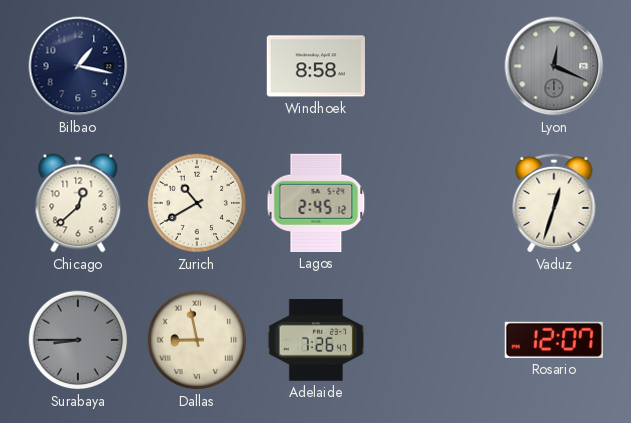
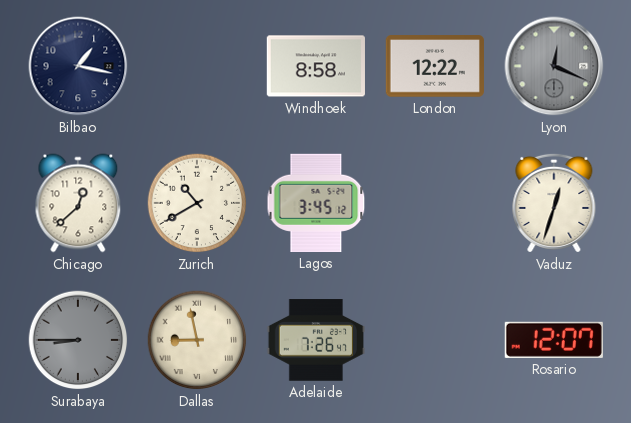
London: none -> 12:22 (435, 66)
Lagos: 2:45 -> 3:45 (316, 203)
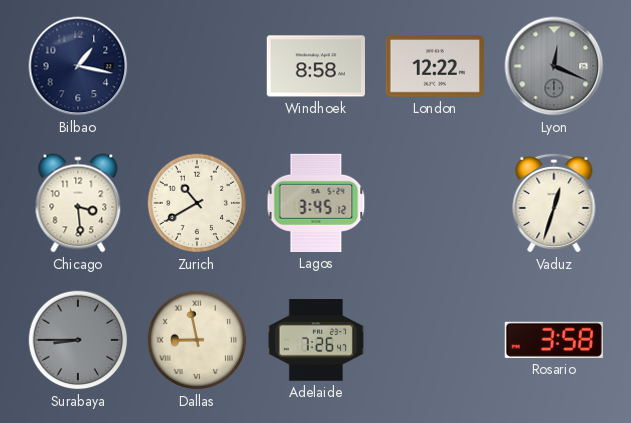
Chicago: 12:38 -> 3:29 (78, 203)
Rosario: 12:07 -> 3:58 (554, 340)
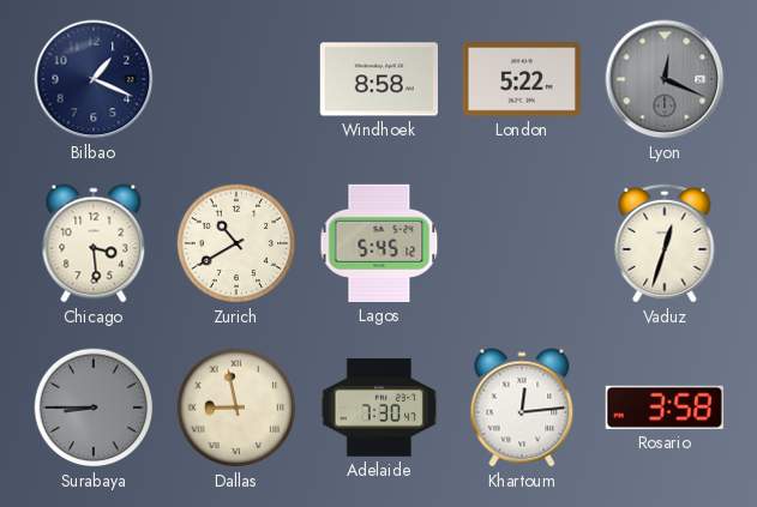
Bilbao: 1:17 -> 1:19 (94, 79)
London: 12:22 -> 5:22 (522, 79)
Lagos: 3:45 -> 5:45 (379, 243)
Adelaide: 7:26 -> 7:30 (378, 408)
Khartoum: none -> 12:14 (522, 408)
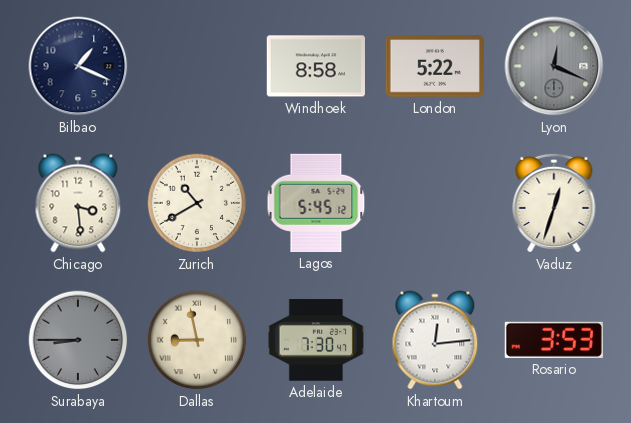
Rosario: 3:58 -> 3:53 (554, 340)
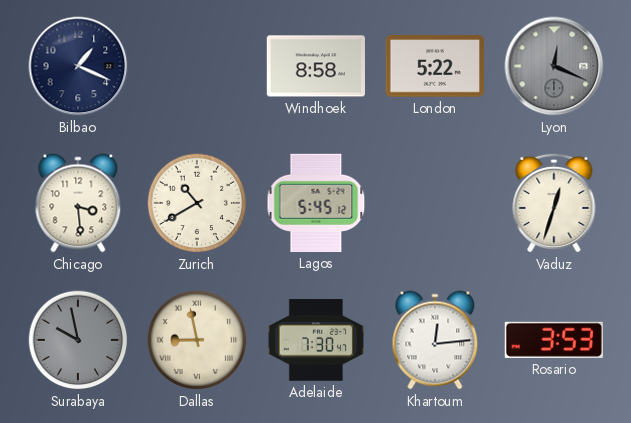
Surabaya: 8:45 -> 9:58 (78, 340)
